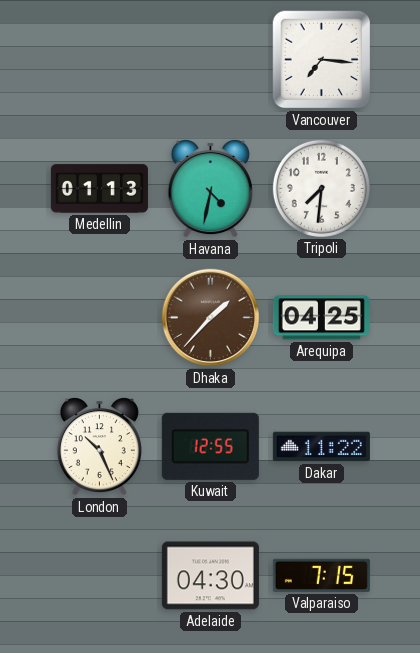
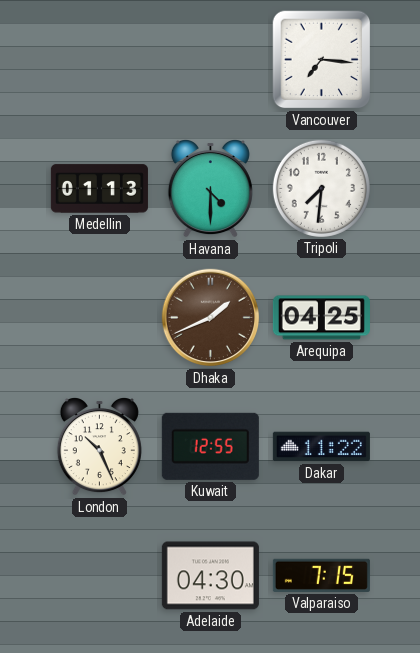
Havana: 4:32 -> 4:30 (210, 189)
Dhaka: 1:37 -> 1:41 (211, 318)
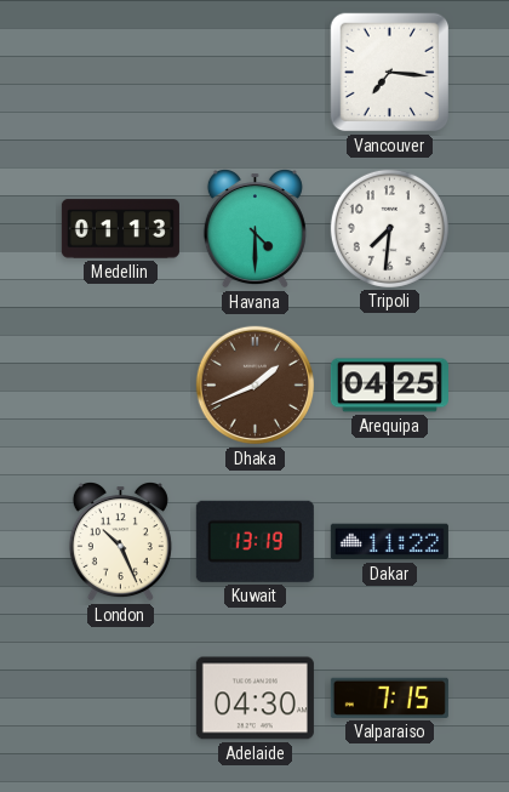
Kuwait: 12:55 -> 13:19 (254, 541)
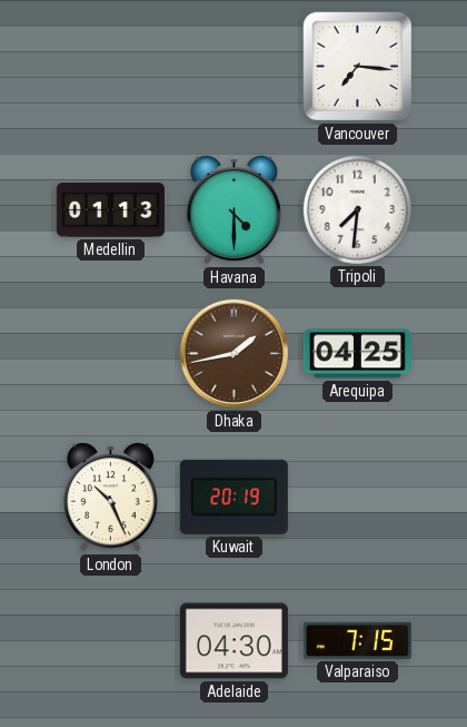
Dhaka: 1:41 -> 1:43 (235, 354)
Kuwait: 13:19 -> 20:19 (233, 497)
Dakar: 11:22 -> none (389, 542)
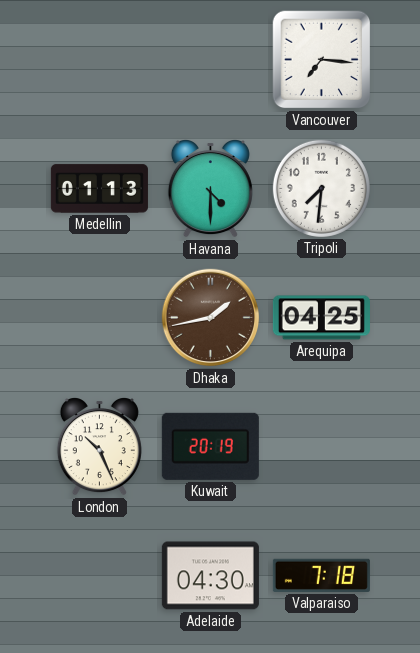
Valparaiso: 7:15 -> 7:18 (321, 575)
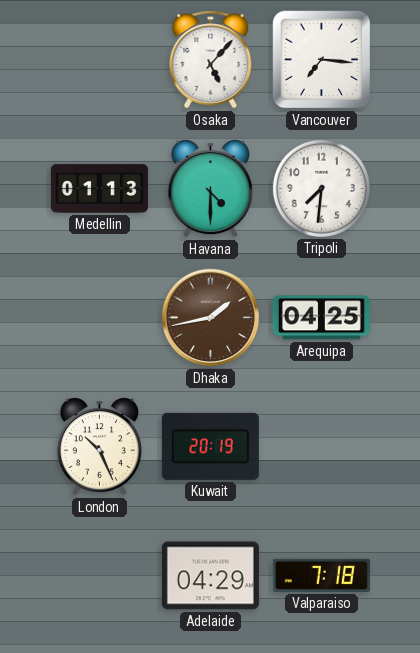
Osaka: none -> 5:07 (211, 60)
Adelaide: 04:30 -> 04:29 (210, 576)
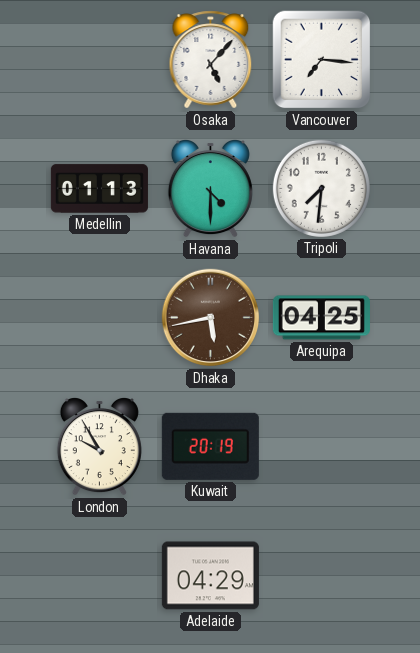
Dhaka: 1:43 -> 5:43 (211, 318)
London: 10:26 -> 9:55 (99, 447)
Valparaiso: 7:18 -> none (321, 575)
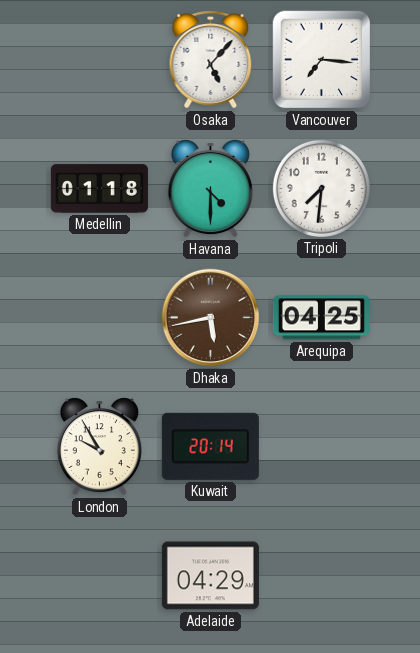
Medellin: 01:13 -> 01:18 (99, 189)
Kuwait: 20:19 -> 20:14 (210, 446)
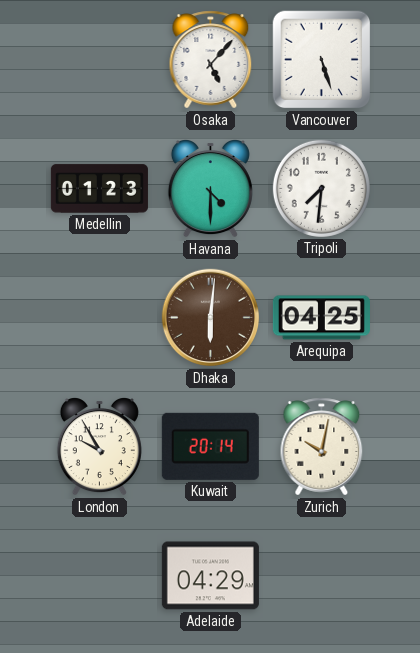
Vancouver: 7:16 -> 5:27 (322, 60)
Medellin: 01:18 -> 01:23 (99, 189)
Dhaka: 5:43 -> 6:01 (211, 318)
Zurich: none -> 10:02 (322, 447)
